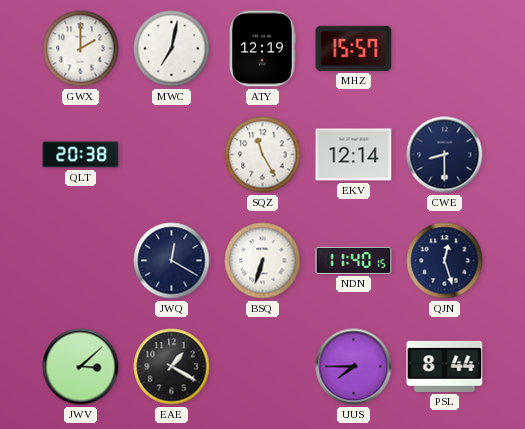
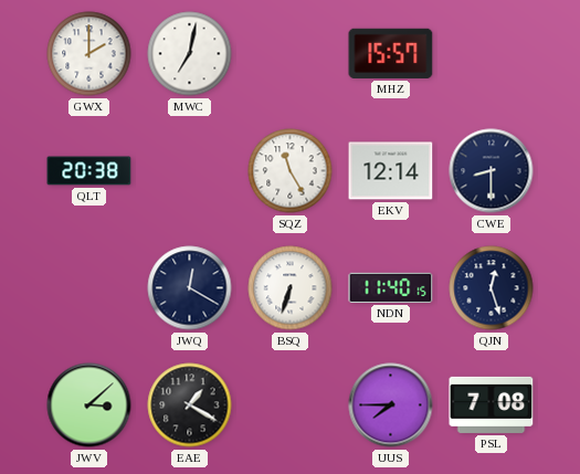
ATY: 12:19 -> none (262, 49)
PSL: 8:44 -> 7:08 (492, 404)
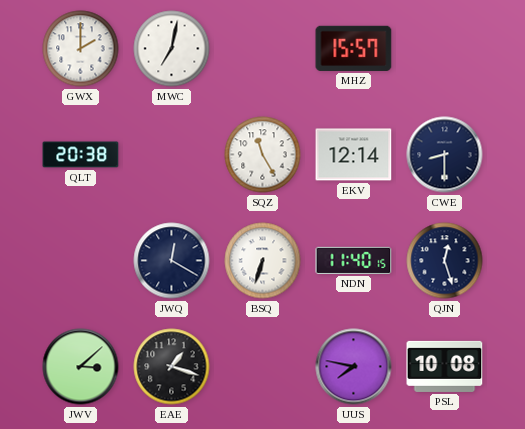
EAE: 1:20 -> 1:18 (172, 367)
UUS: 7:45 -> 7:47 (354, 367)
PSL: 7:08 -> 10:08 (445, 366)
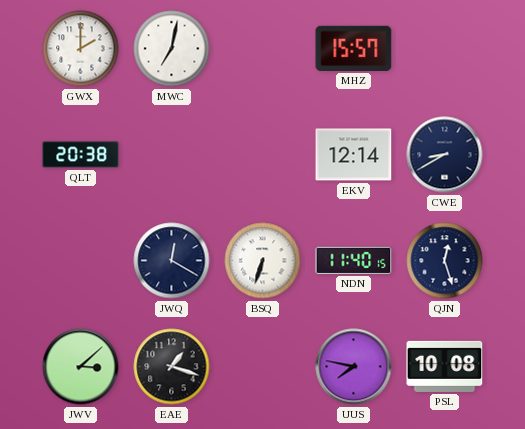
SQZ: 11:25 -> none (263, 155)
CWE: 8:30 -> 8:40 (445, 155)
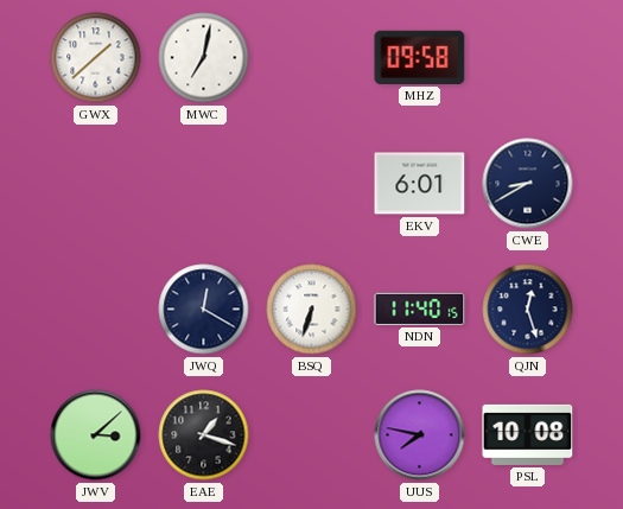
GWX: 2:00 -> 1:38 (96, 58)
MHZ: 15:57 -> 09:58 (420, 57)
QLT: 20:38 -> none (81, 155)
EKV: 12:14 -> 6:01 (420, 184)
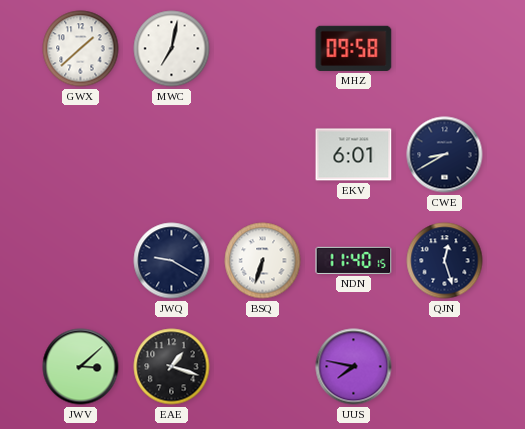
JWQ: 12:20 -> 9:20 (172, 261)
PSL: 10:08 -> none (528, 434)
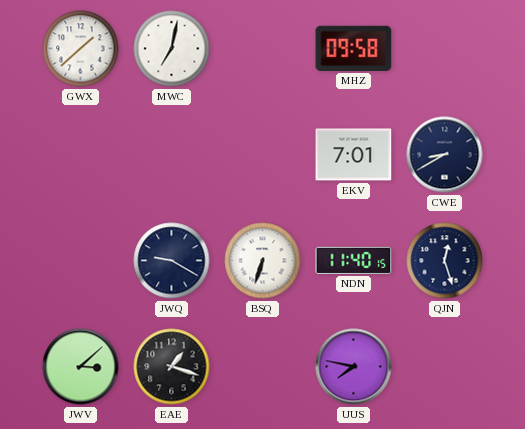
EKV: 6:01 -> 7:01 (354, 155)
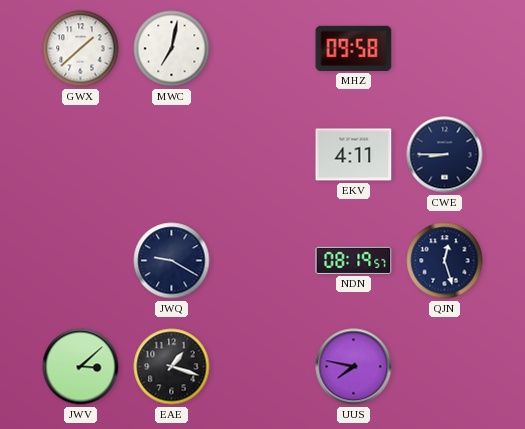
EKV: 7:01 -> 4:11 (354, 155)
CWE: 8:40 -> 8:45 (445, 155)
BSQ: 6:33 -> none (263, 261)
NDN: 11:40 -> 08:19 (354, 260)
